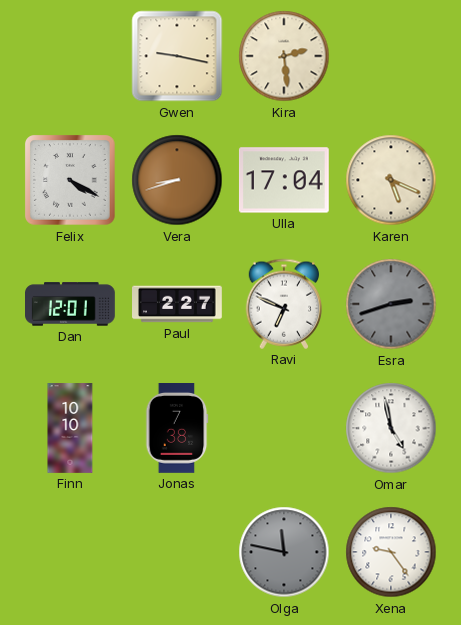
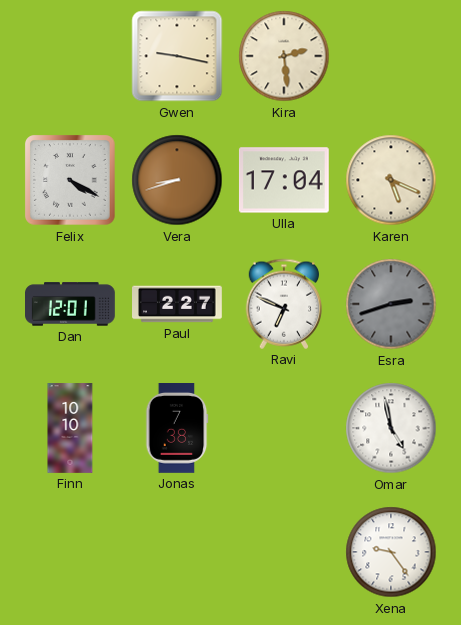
Olga: 11:47 -> none (284, 552)
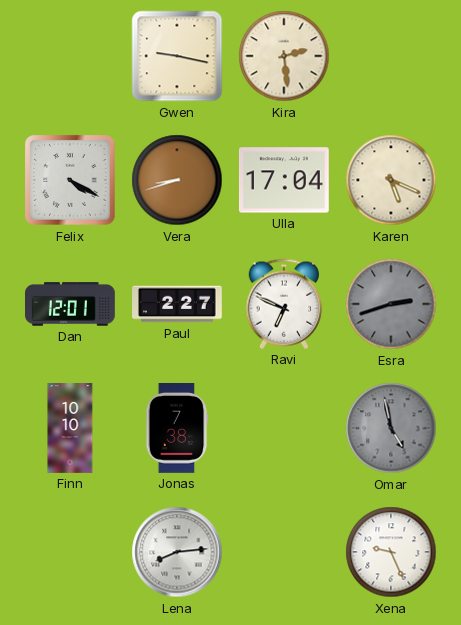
Omar dial: white -> grey (391, 428)
Lena: none -> 8:14 (177, 552)
Xena: 9:24 -> 9:26 (391, 552)
